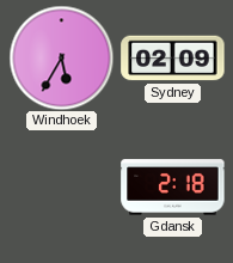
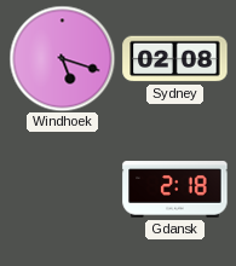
Windhoek: 5:35 -> 5:18 (62, 58)
Sydney: 02:09 -> 02:08 (175, 59)
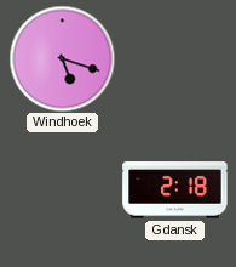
Sydney: 02:08 -> none (175, 59)
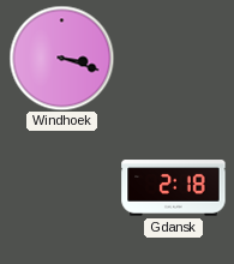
Windhoek: 5:18 -> 3:18 (61, 58)
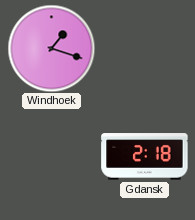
Windhoek: 3:18 -> 1:18 (51, 48)
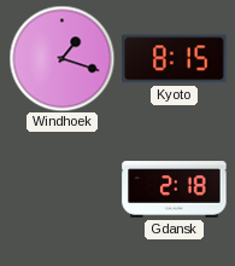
Kyoto: none -> 8:15 (175, 59)
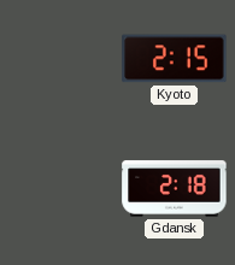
Windhoek: 1:18 -> none (61, 58)
Kyoto: 8:15 -> 2:15 (175, 59)
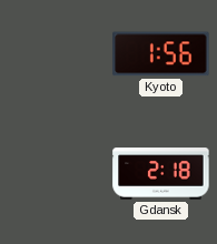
Kyoto: 2:15 -> 1:56 (161, 54)
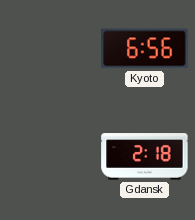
Kyoto: 1:56 -> 6:56 (145, 49)
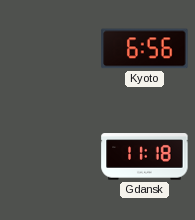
Gdansk: 2:18 -> 11:18 (145, 157)
